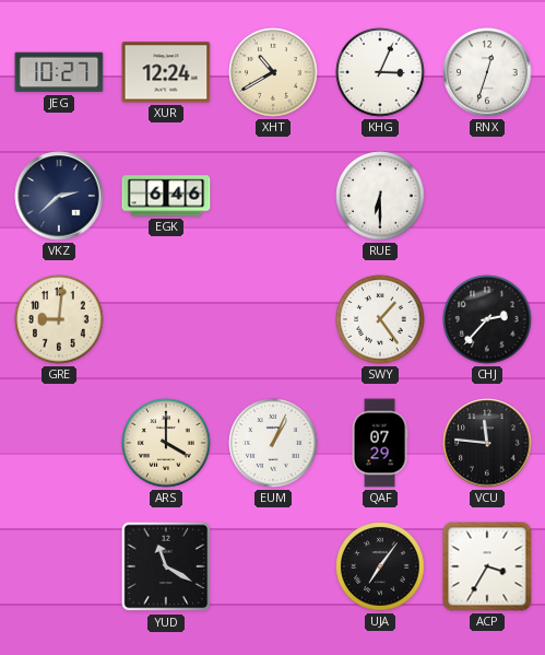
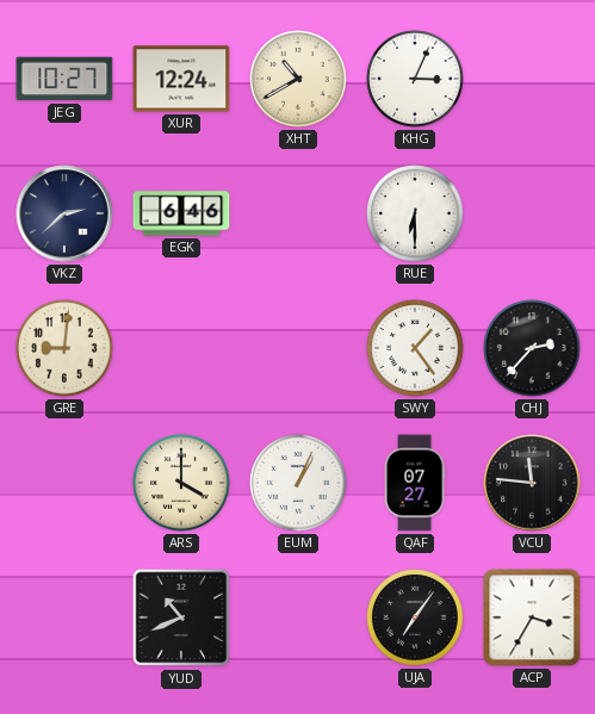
RNX: 12:33 -> none (487, 72)
QAF: 07:29 -> 07:27 (415, 483)
YUD: 11:20 -> 10:41 (181, 617)
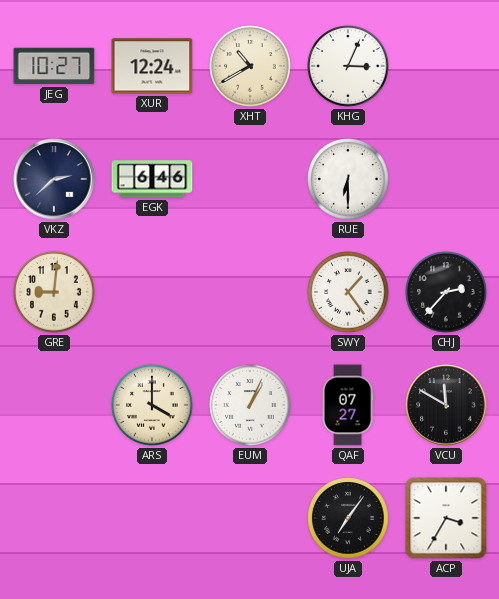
VCU: 11:46 -> 11:50 (446, 405)
YUD: 10:41 -> none (181, 617)
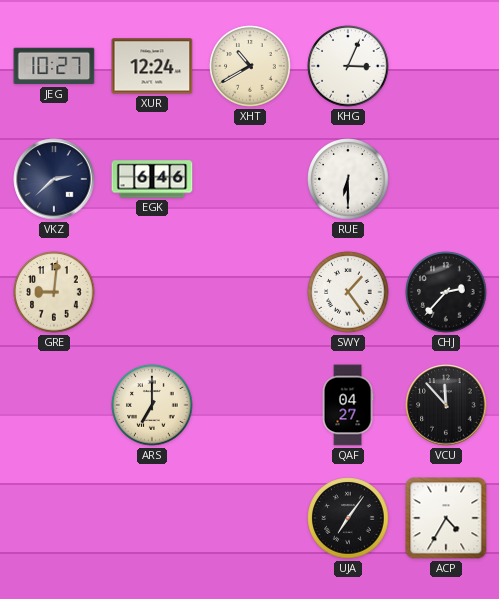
ARS: 4:00 -> 7:00 (152, 405)
EUM: 1:04 -> none (250, 405)
QAF: 07:27 -> 04:27 (348, 405)
VCU: 11:50 -> 11:53 (446, 405)
ACP: 3:35 -> 4:35 (446, 518)
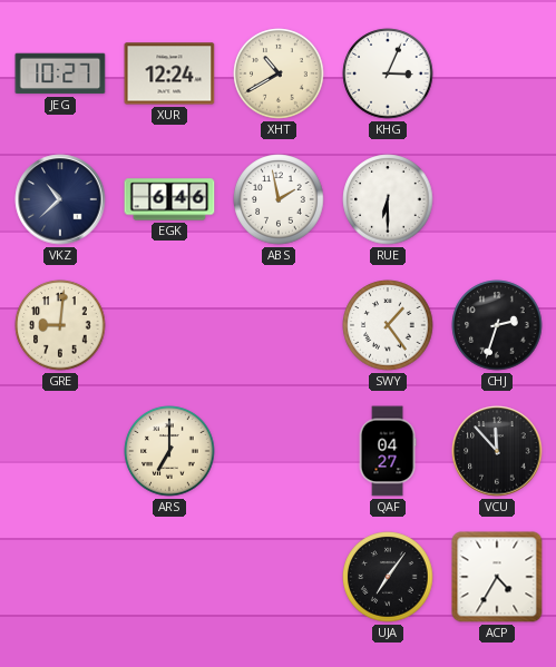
VKZ: 2:38 -> 10:38 (60, 199)
ABS: none -> 1:58 (279, 199)
CHJ: 2:37 -> 2:33 (497, 325)
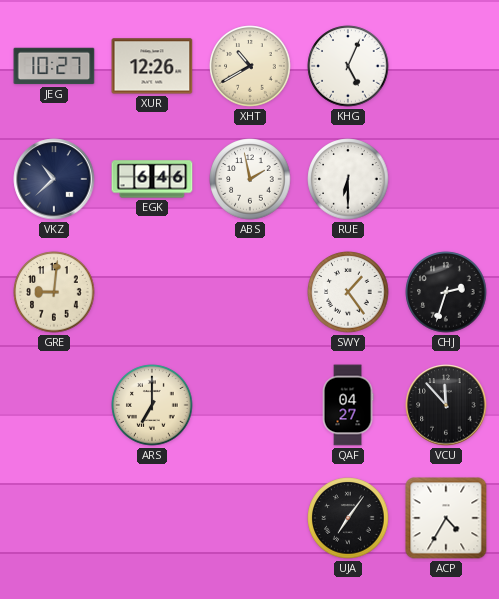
XUR: 12:24 -> 12:26 (152, 66)
KHG: 3:04 -> 5:04 (348, 66)
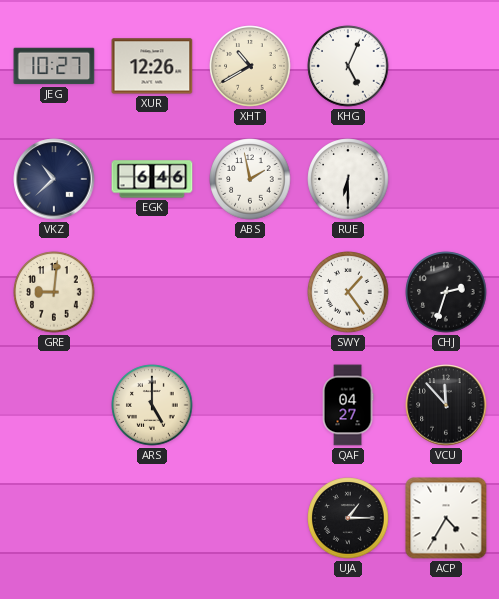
ARS: 7:00 -> 5:00 (152, 405)
UJA: 7:06 -> 1:15 (348, 518)
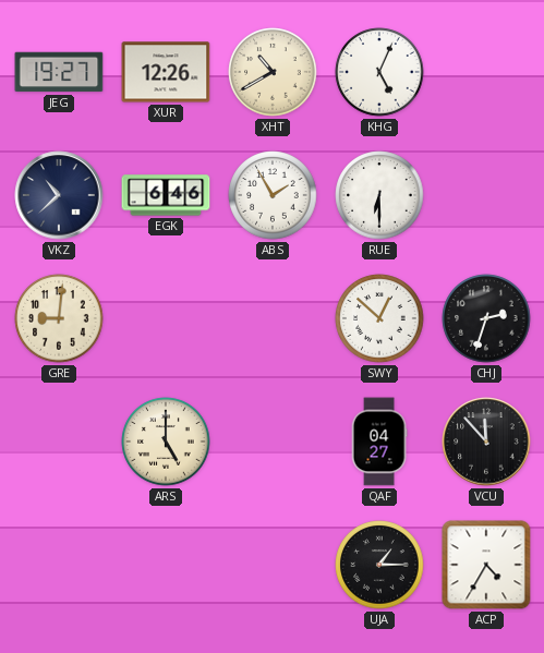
JEG: 10:27 -> 19:27 (59, 72)
ABS: 1:58 -> 1:55 (273, 195)
SWY: 1:24 -> 12:52 (379, 318)
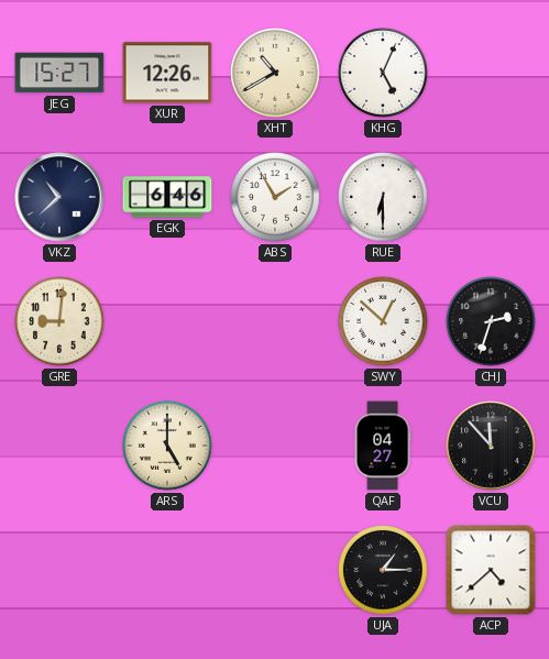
JEG: 19:27 -> 15:27 (59, 73)
ACP: 4:35 -> 4:38 (491, 570)
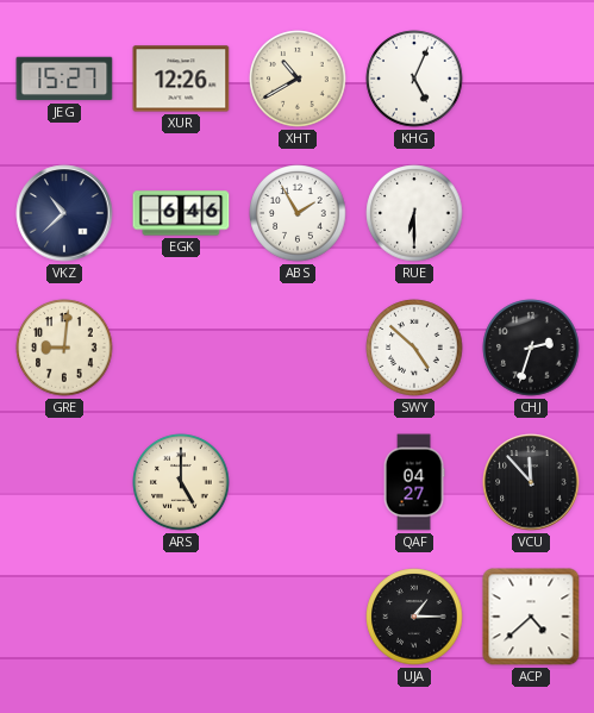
SWY: 12:52 -> 4:52 (414, 348)
